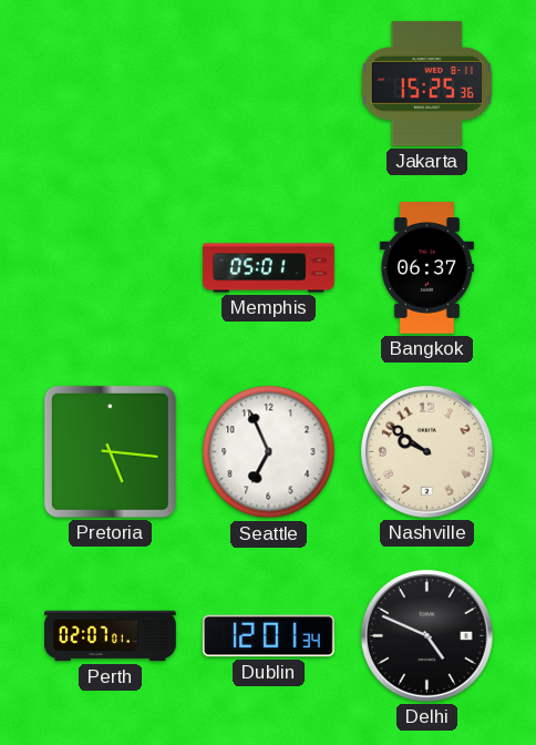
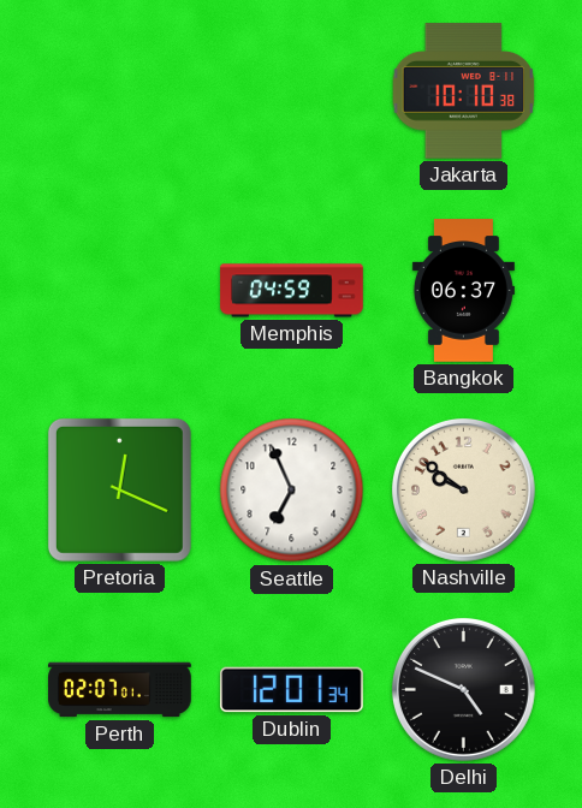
Jakarta: 15:25 -> 10:10 (464, 91)
Memphis: 05:01 -> 04:59 (292, 291)
Pretoria: 5:16 -> 12:19 (119, 489)
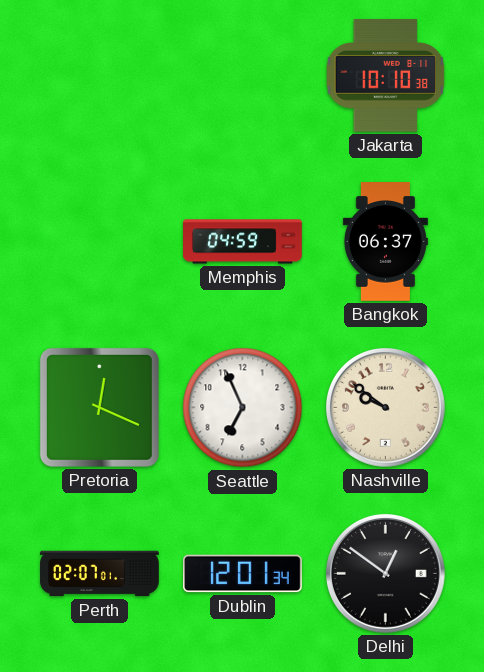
Delhi: 4:49 -> 12:51 (385, 573)
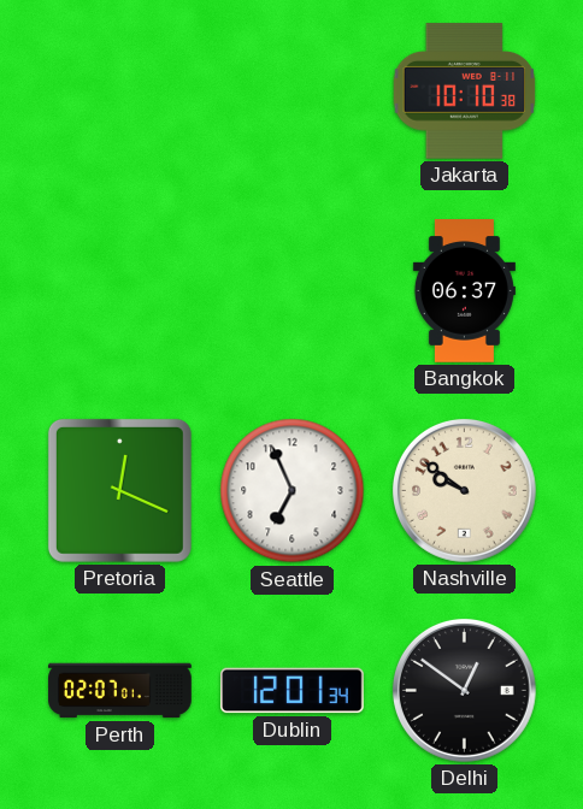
Memphis: 04:59 -> none (243, 242)
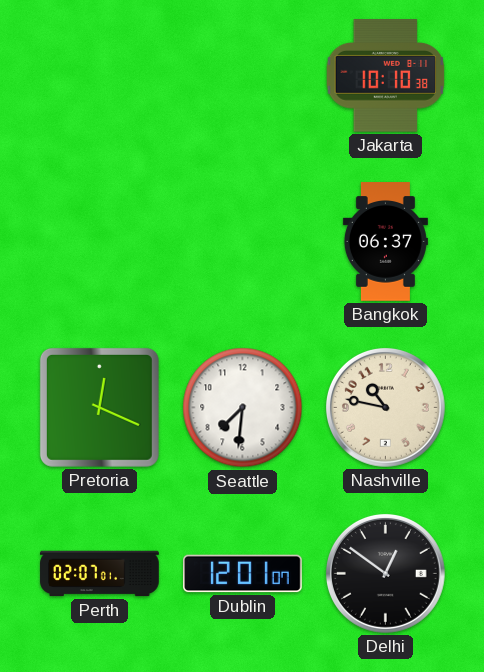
Seattle: 6:56 -> 7:31 (243, 408)
Nashville: 9:51 -> 10:47 (385, 407)
Dublin: 12:01:34 -> 12:01:07 (243, 574)
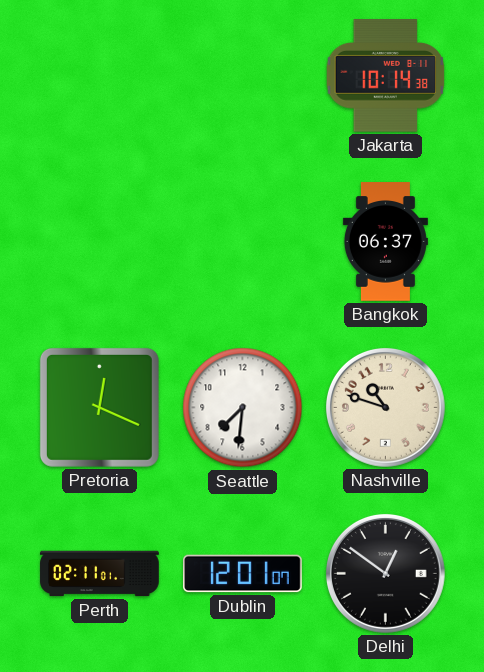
Jakarta: 10:10 -> 10:14 (386, 76)
Nashville: 10:47 -> 10:48 (385, 407)
Perth: 02:07 -> 02:11 (100, 574)
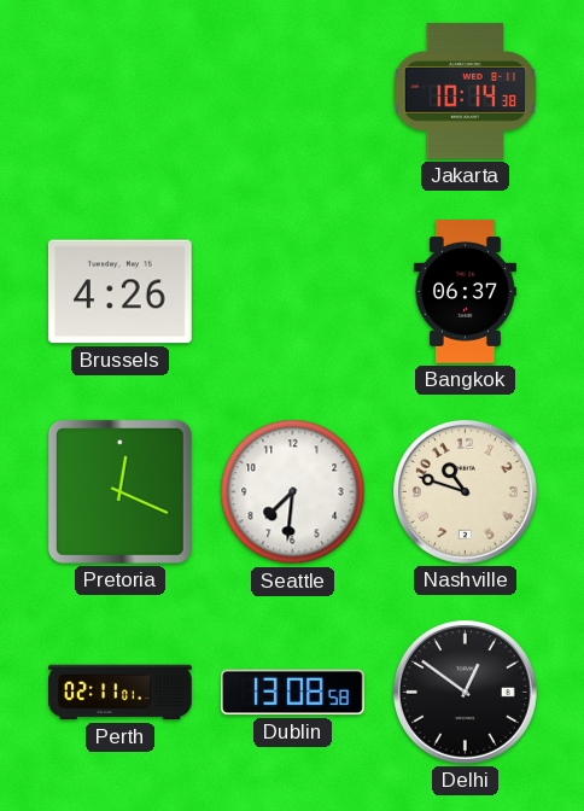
Brussels: none -> 4:26 (119, 292)
Dublin: 12:01 -> 13:08 (293, 693)
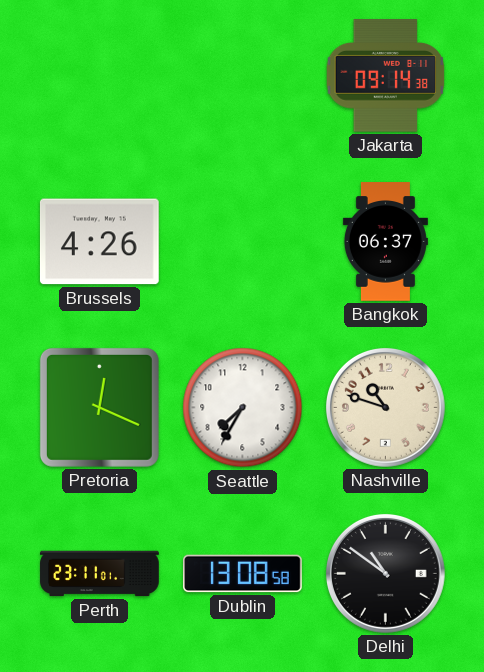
Jakarta: 10:14 -> 09:14 (386, 76)
Seattle: 7:31 -> 7:35 (243, 408)
Perth: 02:11 -> 23:11 (100, 574)
Delhi: 12:51 -> 10:51 (385, 573)
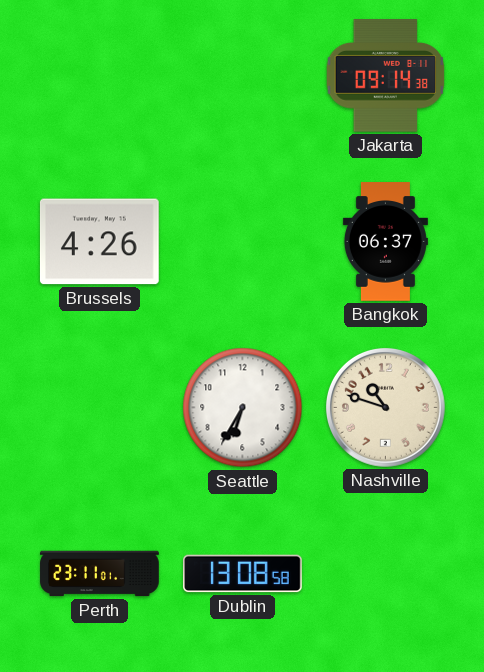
Pretoria: 12:19 -> none (99, 407)
Seattle: 7:35 -> 6:35 (243, 408)
Delhi: 10:51 -> none (385, 573)
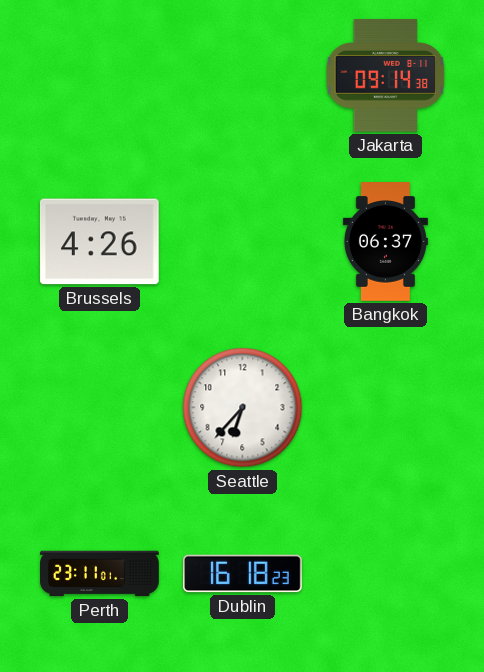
Seattle: 6:35 -> 6:37 (243, 408)
Nashville: 10:48 -> none (385, 407)
Dublin: 13:08 -> 16:18 (243, 574)
